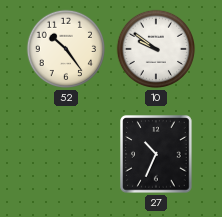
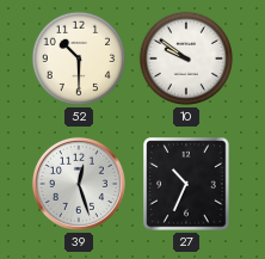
52: 10:24 -> 10:30 (79, 58)
39: none -> 12:27 (79, 184)
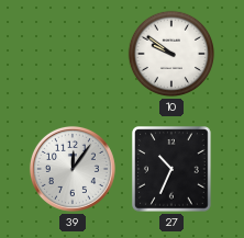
52: 10:30 -> none (79, 58)
39: 12:27 -> 12:06 (73, 169)
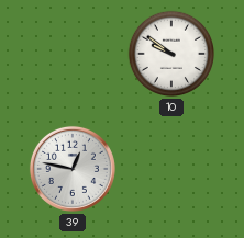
39: 12:06 -> 12:47 (73, 169)
27: 10:34 -> none (171, 169)
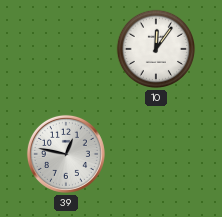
10: 9:51 -> 12:06 (156, 49)
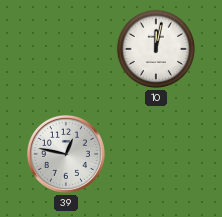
10: 12:06 -> 12:02 (156, 49)
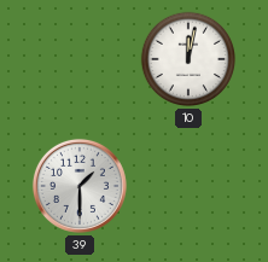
39: 12:47 -> 1:30 (80, 186)
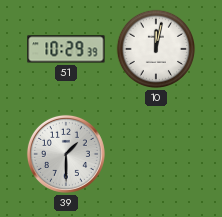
51: none -> 10:29 (66, 49)
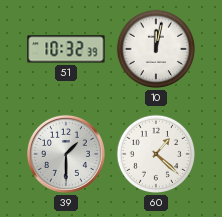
51: 10:29 -> 10:32 (66, 49)
60: none -> 1:22 (156, 154)
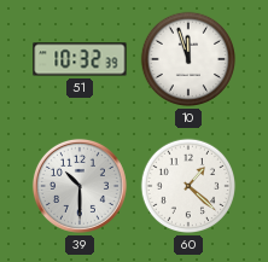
10: 12:02 -> 11:57 (188, 59)
39: 1:30 -> 10:30 (80, 186)
